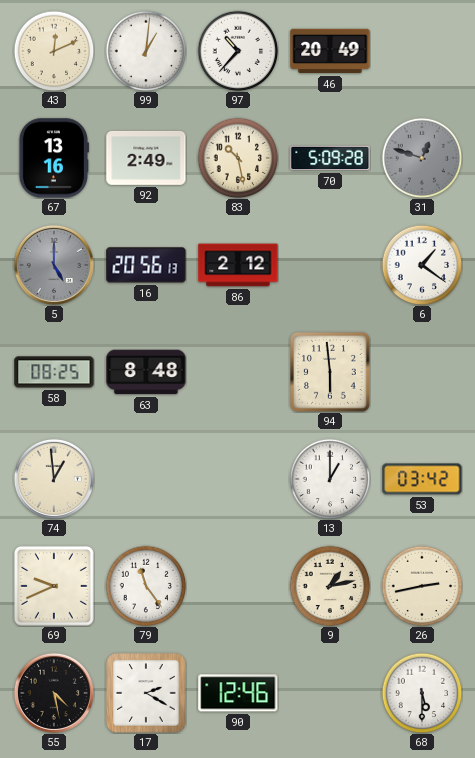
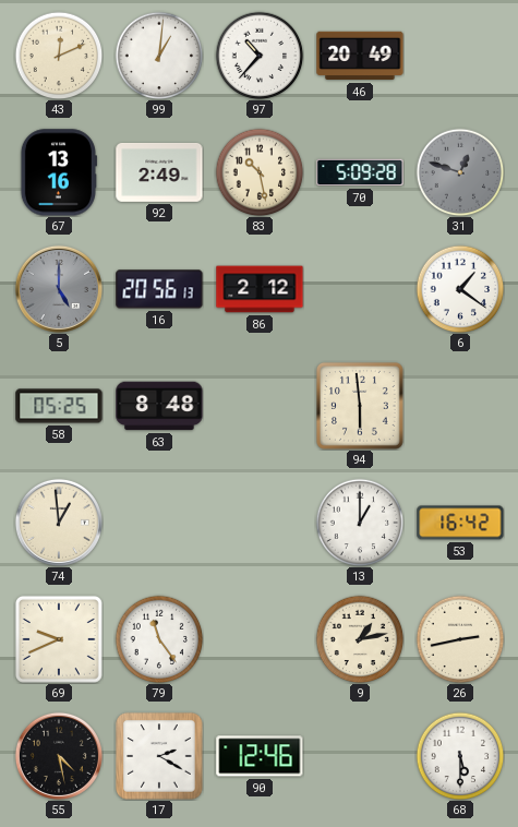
58: 08:25 -> 05:25 (59, 406)
53: 03:42 -> 16:42 (460, 523)
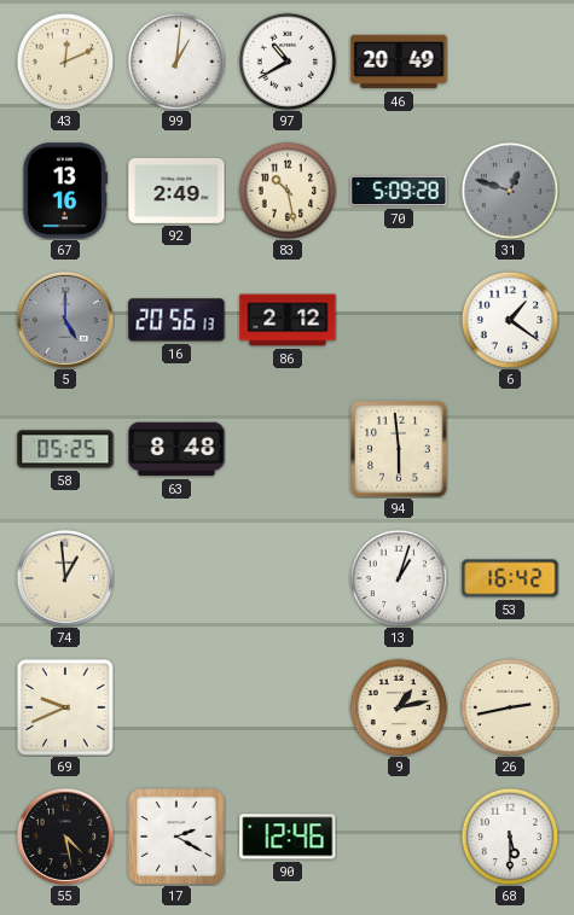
97: 10:37 -> 10:40 (288, 62)
13: 1:00 -> 1:03 (399, 578)
79: 11:24 -> none (159, 639)
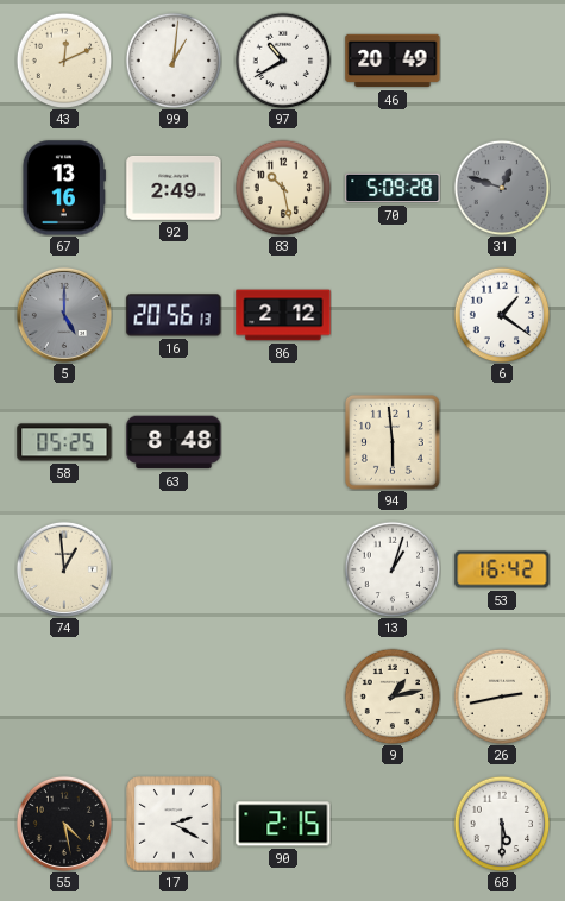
69: 9:41 -> none (65, 707)
90: 12:46 -> 2:15 (283, 824)
